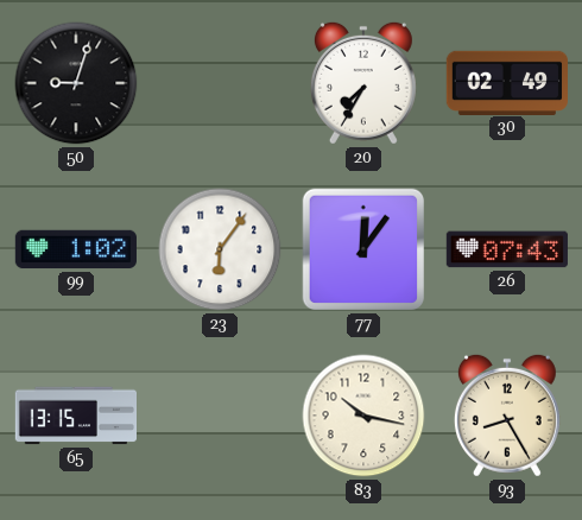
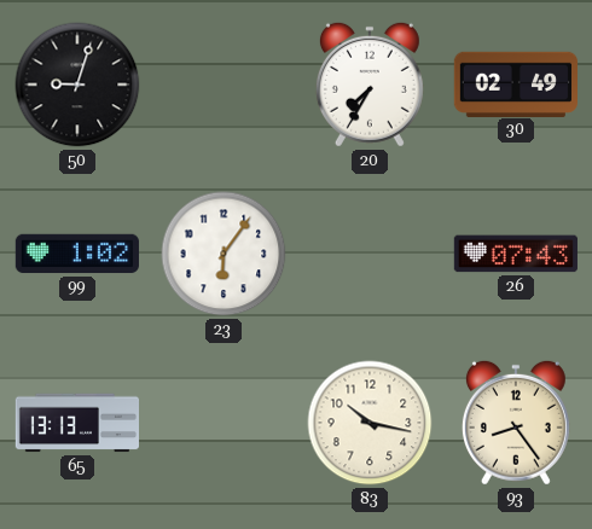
77: 12:06 -> none (363, 249)
65: 13:15 -> 13:13 (76, 423)
93: 8:25 -> 8:24 (516, 423)
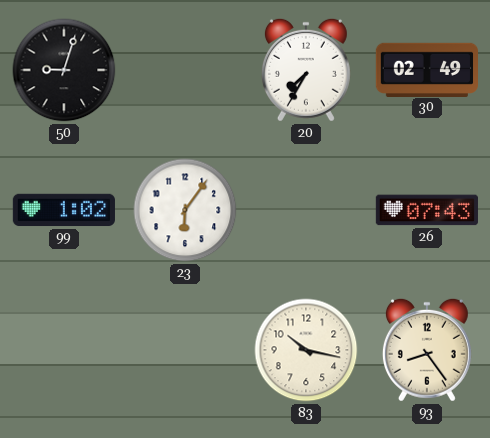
65: 13:13 -> none (76, 423)
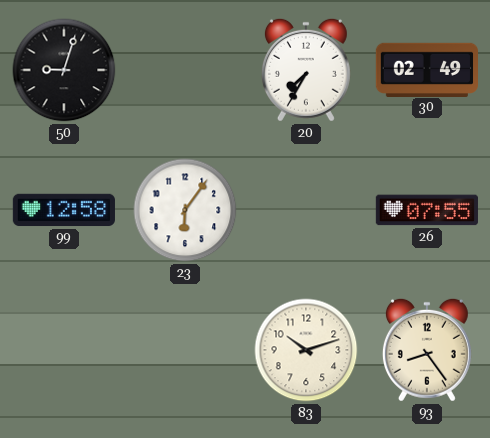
99: 1:02 -> 12:58 (64, 210)
26: 07:43 -> 07:55 (427, 210)
83: 10:17 -> 10:12 (306, 350)
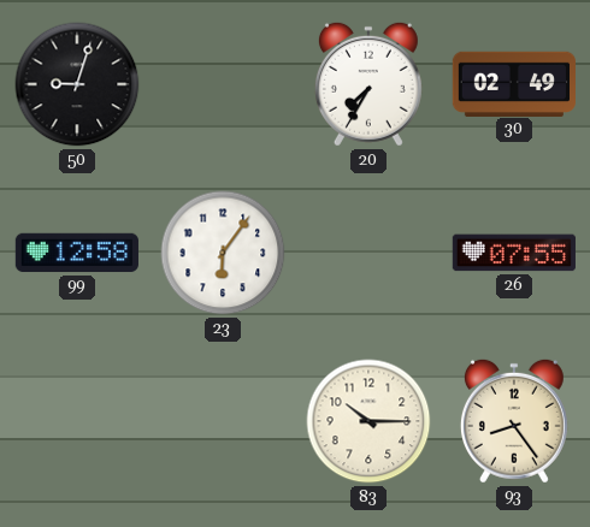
83: 10:12 -> 10:15 (368, 421)
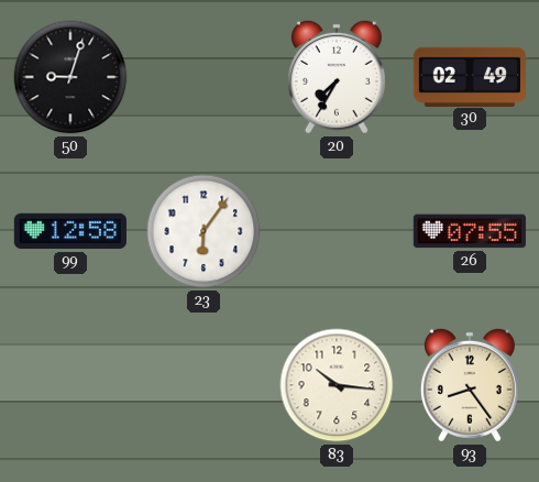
83: 10:15 -> 10:16 (337, 385)
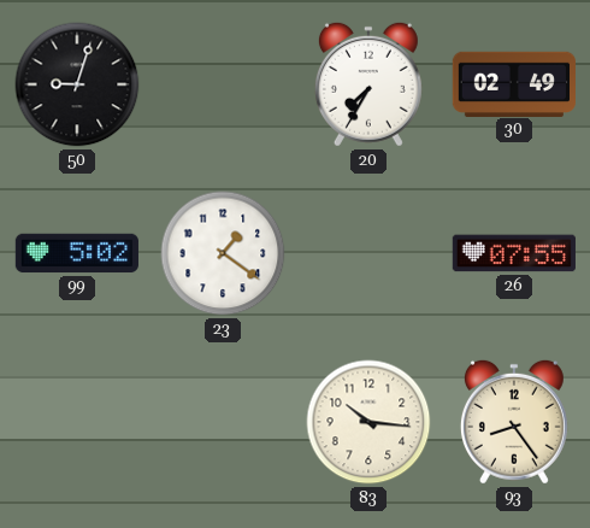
99: 12:58 -> 5:02 (77, 253)
23: 6:06 -> 1:21 (223, 253)
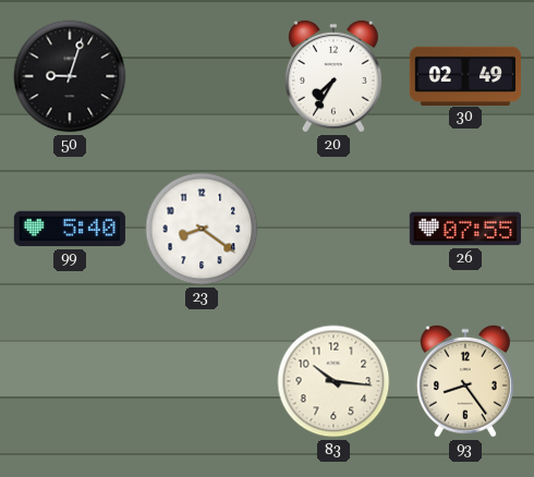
99: 5:02 -> 5:40 (70, 229)
23: 1:21 -> 8:21 (202, 229)
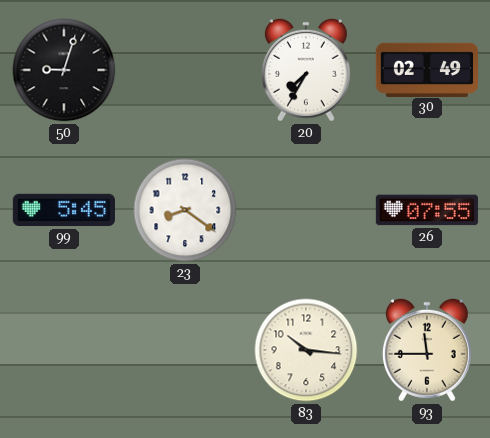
99: 5:40 -> 5:45 (64, 210)
93: 8:24 -> 11:45 (427, 350)
